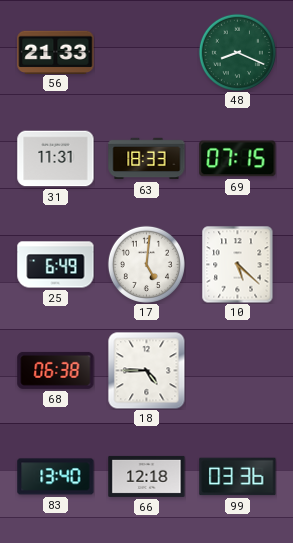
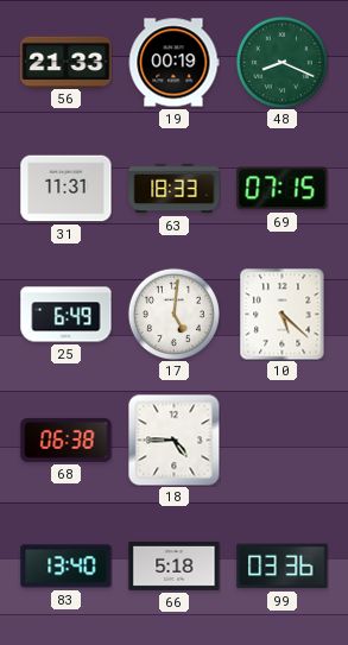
19: none -> 00:19 (173, 63)
66: 12:18 -> 5:18 (175, 565)
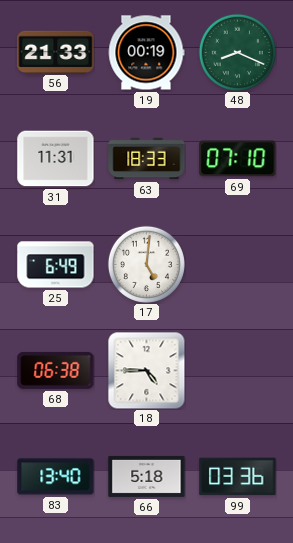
69: 07:15 -> 07:10 (238, 159)
10: 5:22 -> none (283, 314)
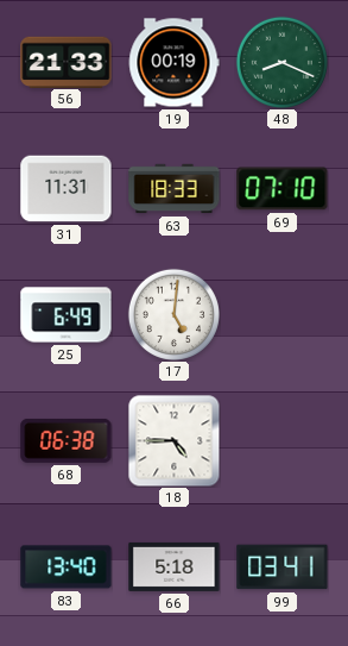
99: 03:36 -> 03:41 (283, 567)
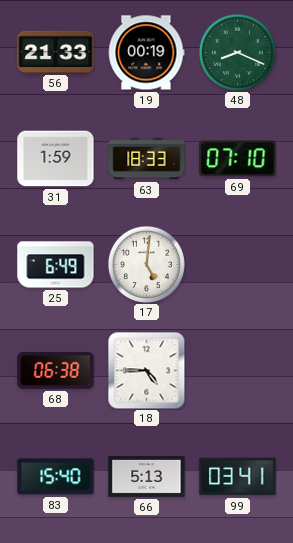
31: 11:31 -> 1:59 (56, 159)
83: 13:40 -> 15:40 (56, 477)
66: 5:18 -> 5:13 (147, 476)
